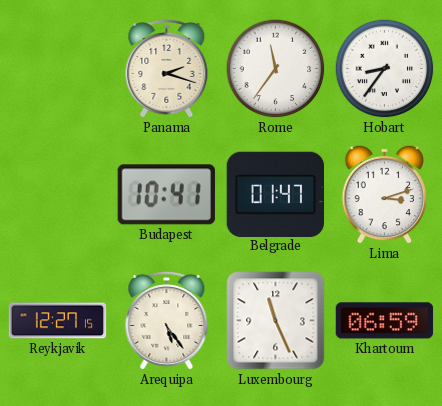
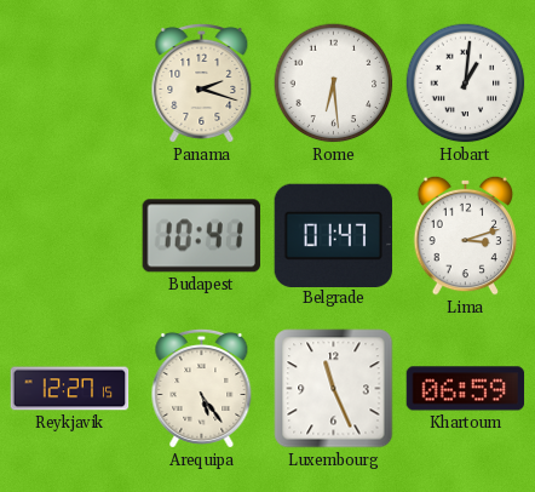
Rome: 11:36 -> 6:29 (334, 84)
Hobart: 8:36 -> 1:01 (466, 84)
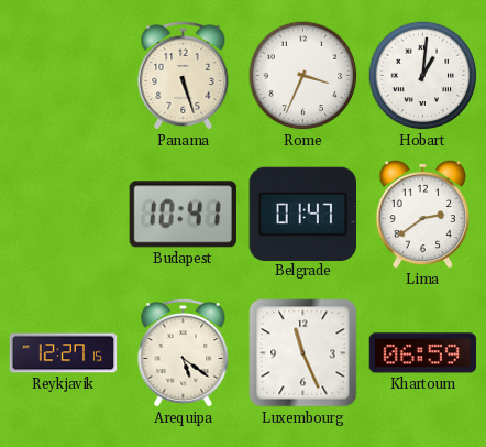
Panama: 2:18 -> 5:27 (184, 75)
Rome: 6:29 -> 3:34 (303, 76)
Lima: 3:12 -> 2:39 (423, 214)
Arequipa: 5:24 -> 5:21 (184, 352)
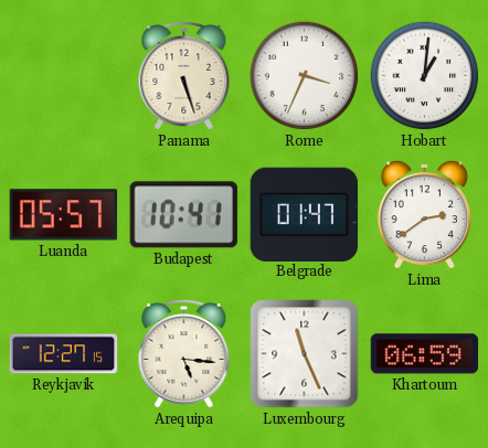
Luanda: none -> 05:57 (64, 215)
Arequipa: 5:21 -> 5:16 (184, 353)
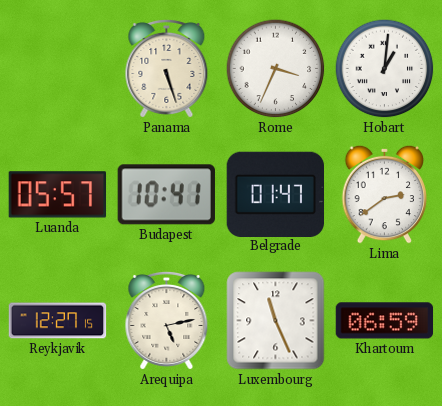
Arequipa: 5:16 -> 5:13 (167, 320)
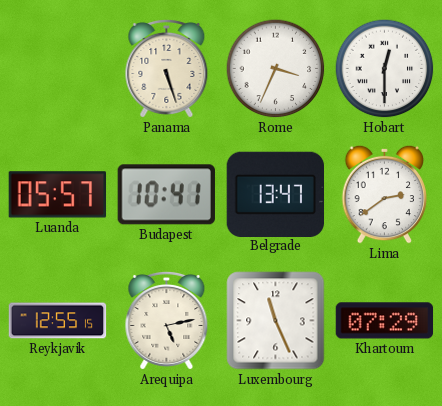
Hobart: 1:01 -> 12:30 (385, 69)
Belgrade: 01:47 -> 13:47 (276, 194)
Reykjavik: 12:27 -> 12:55 (58, 321)
Khartoum: 06:59 -> 07:29 (385, 321)
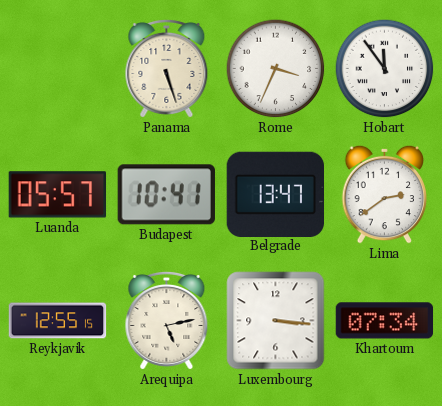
Hobart: 12:30 -> 11:54 (385, 69)
Luxembourg: 11:26 -> 3:16 (276, 321)
Khartoum: 07:29 -> 07:34 (385, 321)
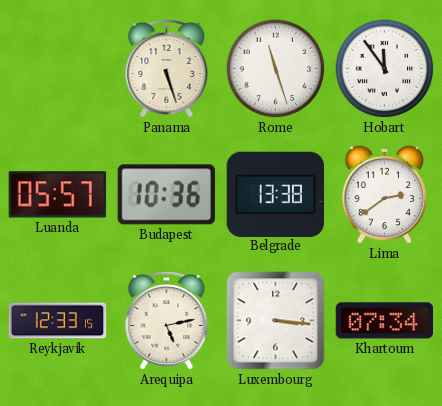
Rome: 3:34 -> 11:27 (276, 69)
Budapest: 10:41 -> 10:36 (166, 195)
Belgrade: 13:47 -> 13:38 (276, 194)
Reykjavik: 12:55 -> 12:33 (58, 321)
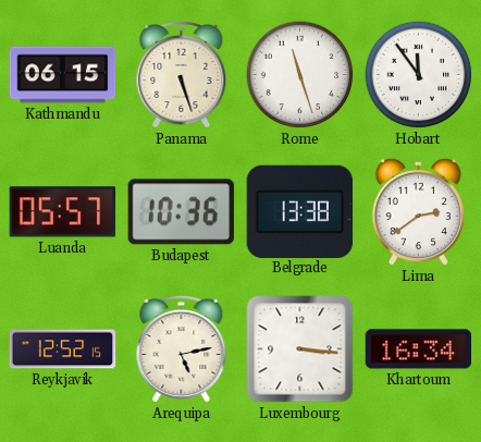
Kathmandu: none -> 06:15 (63, 75)
Reykjavik: 12:33 -> 12:52 (63, 349)
Khartoum: 07:34 -> 16:34 (419, 349)
